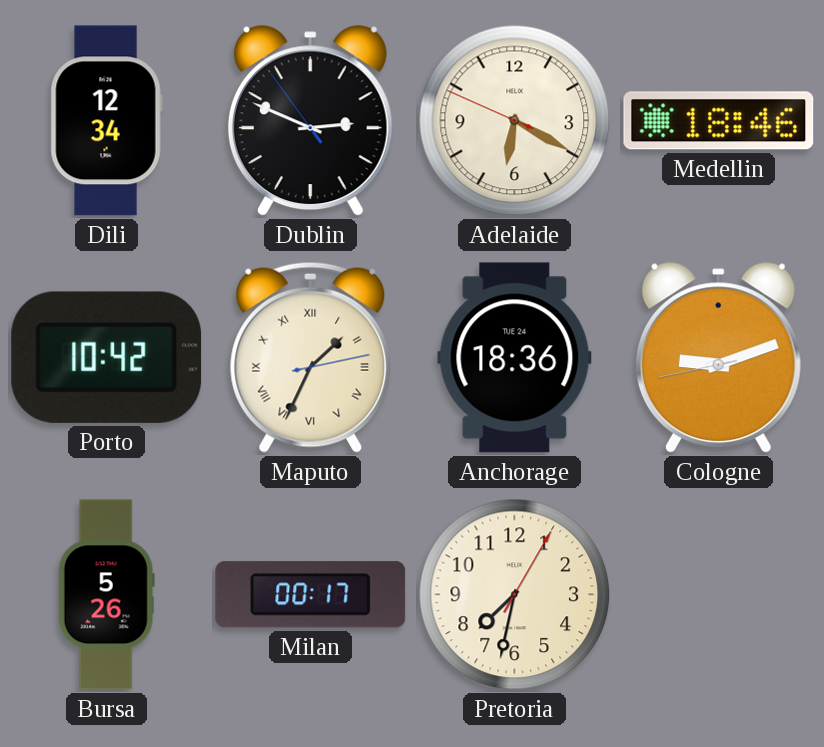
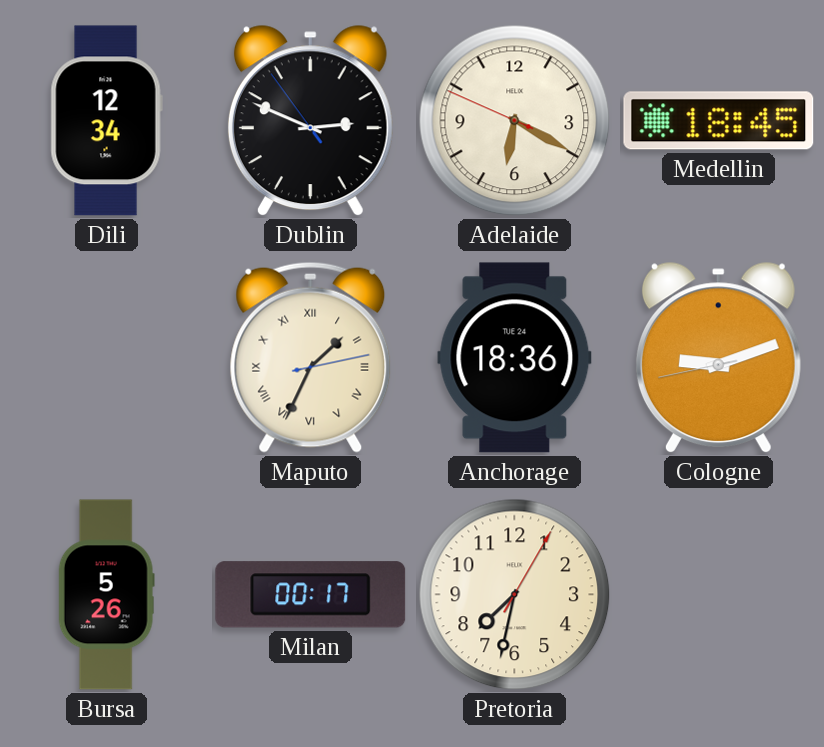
Medellin: 18:46 -> 18:45 (719, 121)
Porto: 10:42 -> none (107, 357)
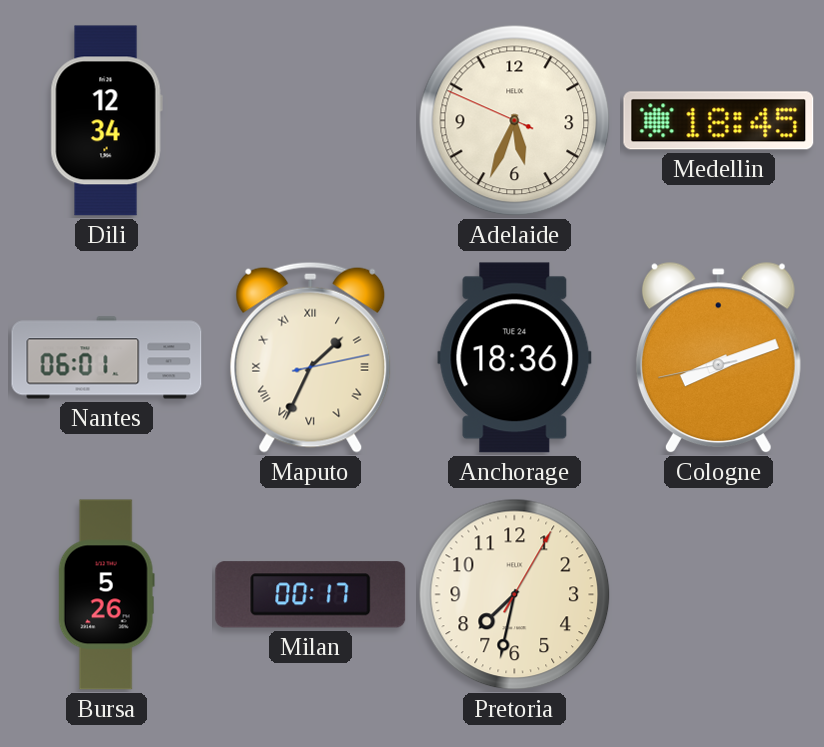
Dublin: 2:48 -> none (310, 121)
Adelaide: 6:19 -> 5:33 (515, 121)
Nantes: none -> 06:01 (107, 358)
Cologne: 9:11 -> 8:11 (718, 358)
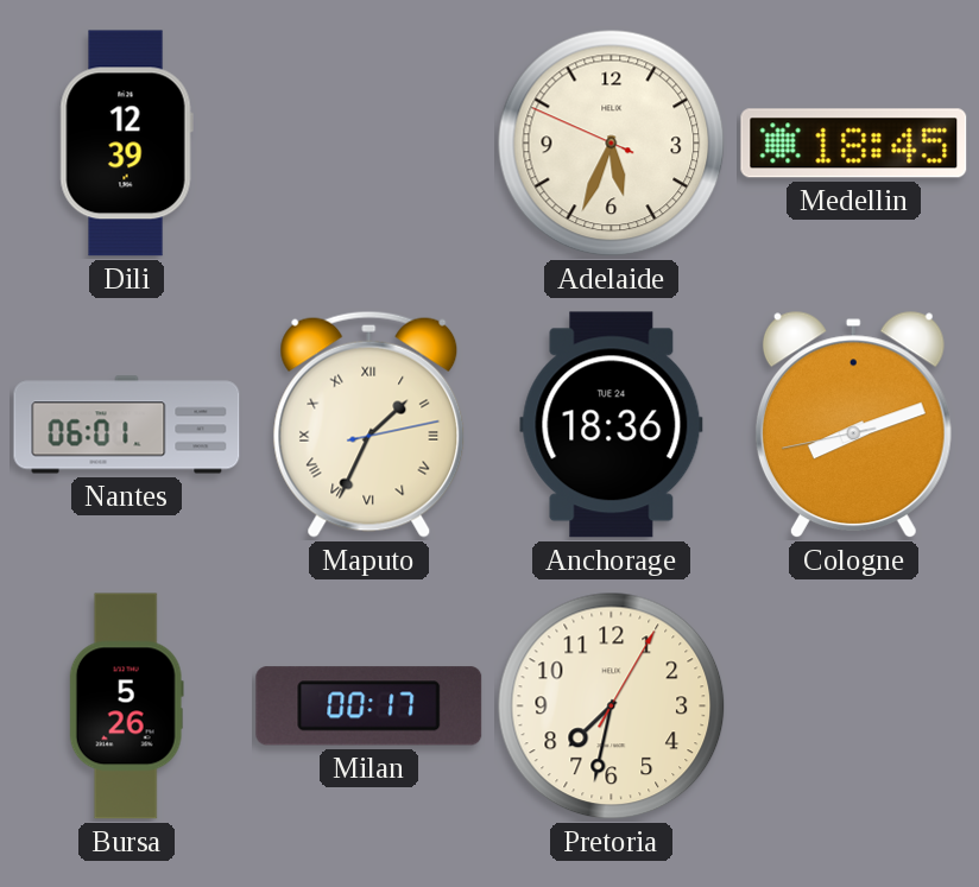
Dili: 12:34 -> 12:39 (126, 144)
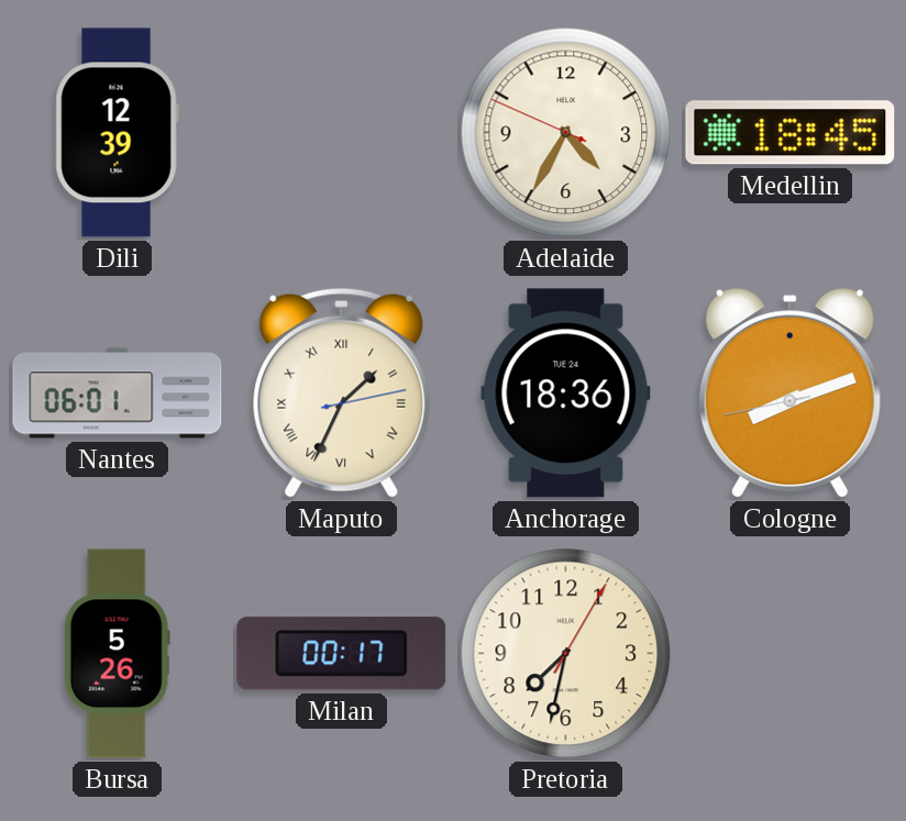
Adelaide: 5:33 -> 4:34 (566, 133)
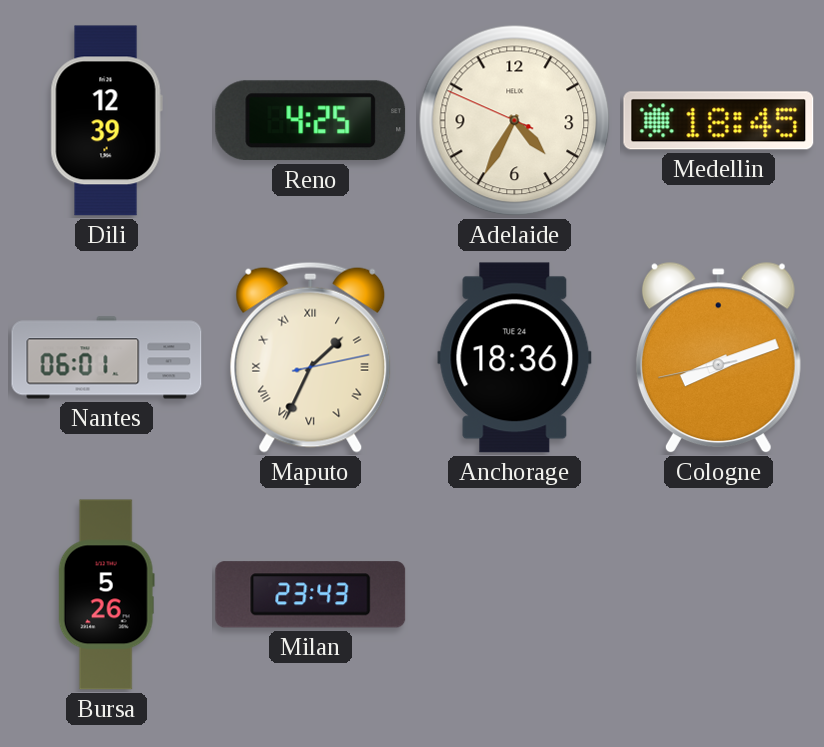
Reno: none -> 4:25 (311, 121)
Milan: 00:17 -> 23:43 (311, 595)
Pretoria: 7:32 -> none (566, 654)
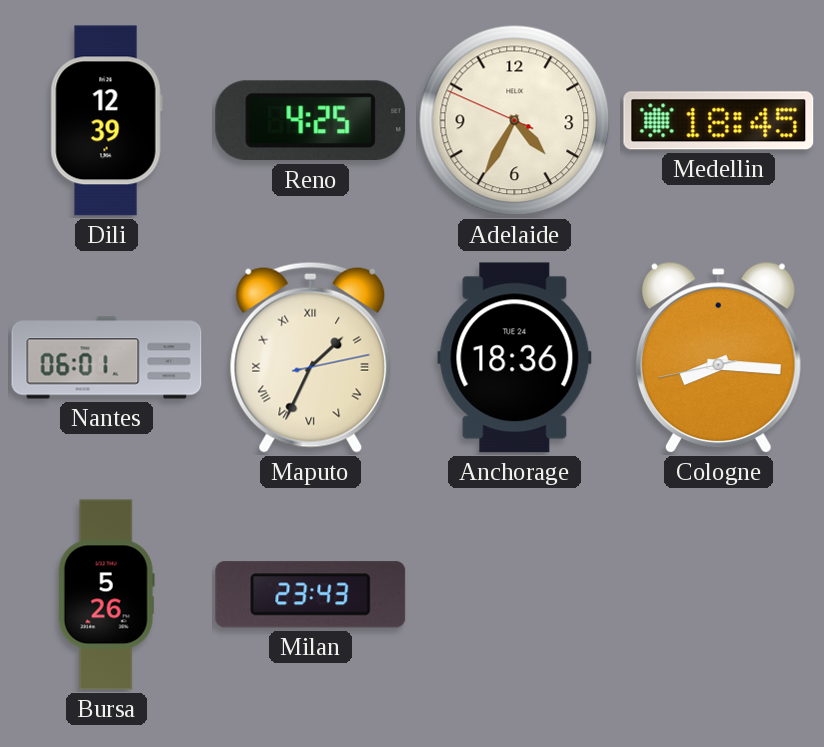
Cologne: 8:11 -> 8:15 (718, 358)
